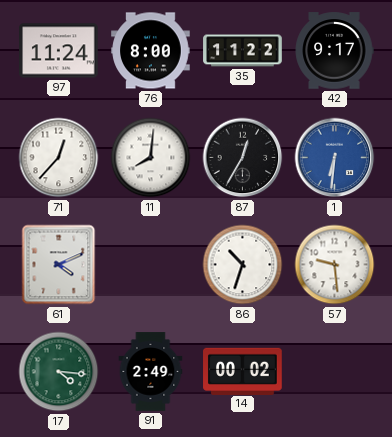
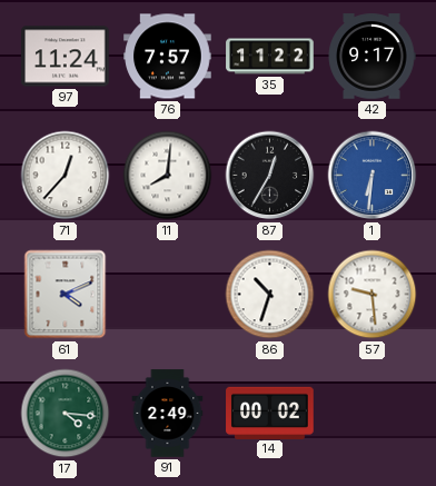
76: 8:00 -> 7:57 (168, 57)
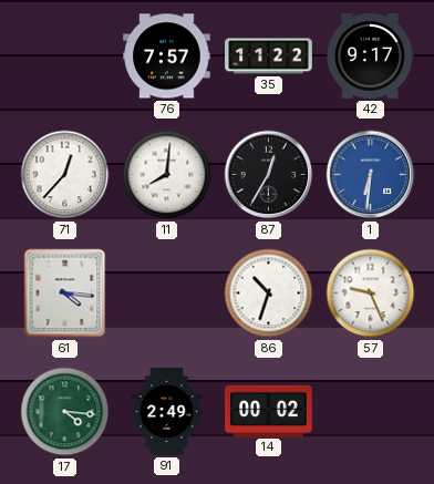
97: 11:24 -> none (66, 57)
61: 4:11 -> 4:16 (65, 294)
57: 9:29 -> 9:26 (371, 294)
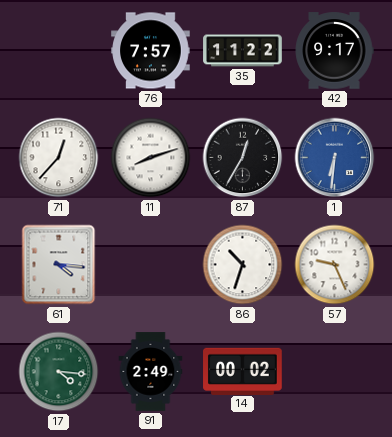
11: 8:01 -> 8:12 (151, 158)
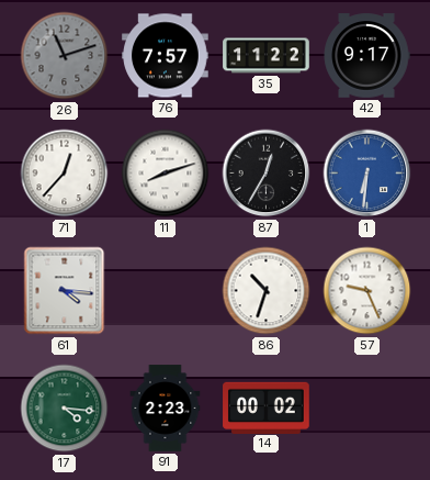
26: none -> 11:12 (65, 56)
91: 2:49 -> 2:23 (166, 409)
